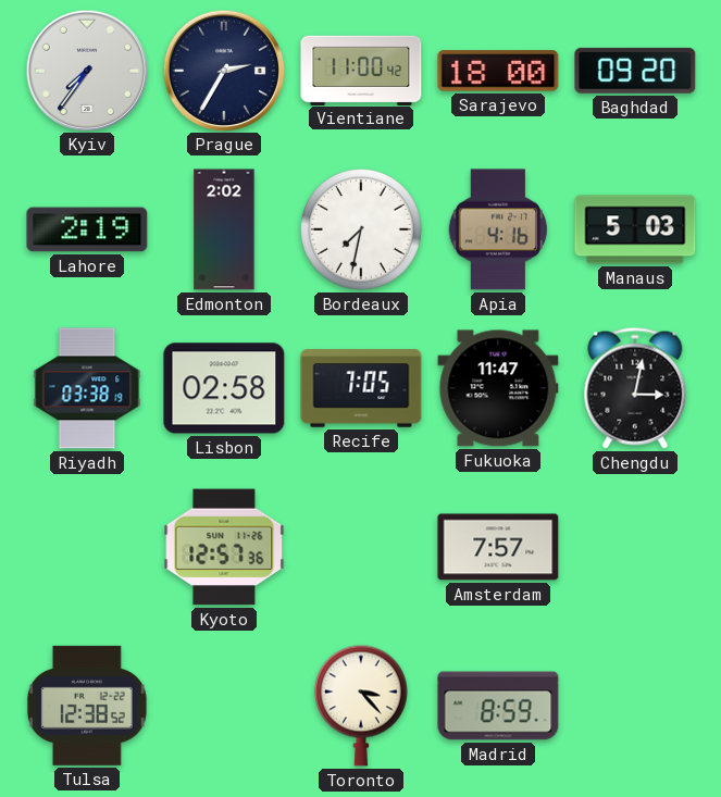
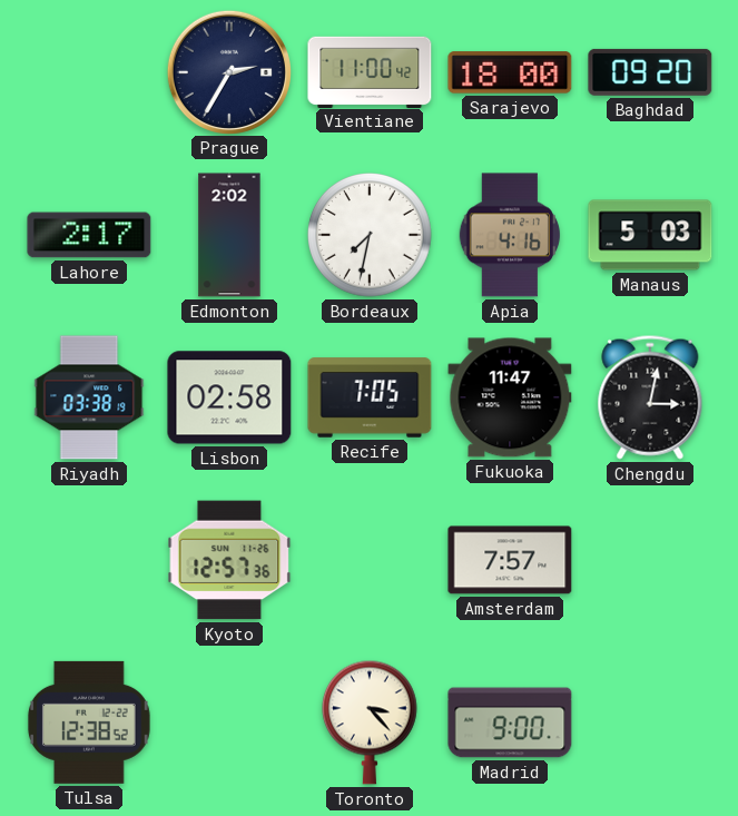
Kyiv: 7:36 -> none (86, 70)
Lahore: 2:19 -> 2:17 (89, 235)
Madrid: 8:59 -> 9:00 (510, 722)
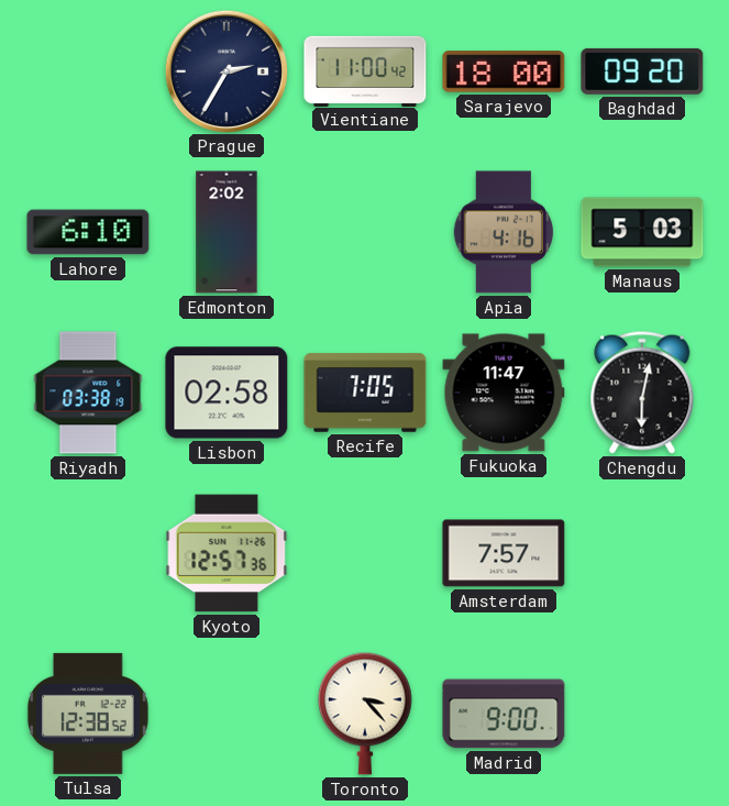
Lahore: 2:17 -> 6:10 (88, 232)
Bordeaux: 7:32 -> none (371, 236)
Chengdu: 3:02 -> 6:02 (642, 393)
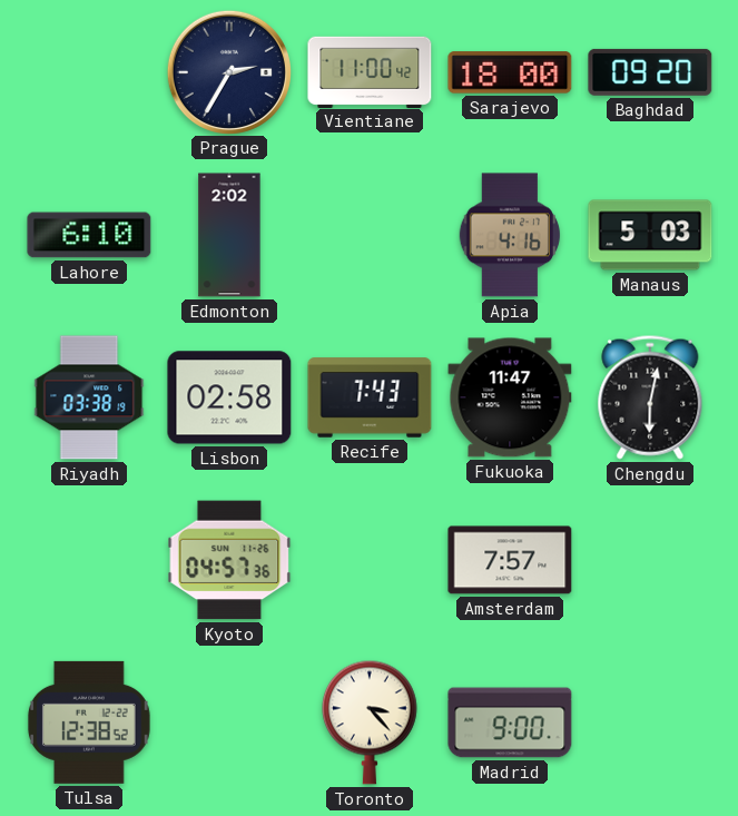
Recife: 7:05 -> 7:43 (370, 397)
Kyoto: 12:57 -> 04:57 (229, 560)
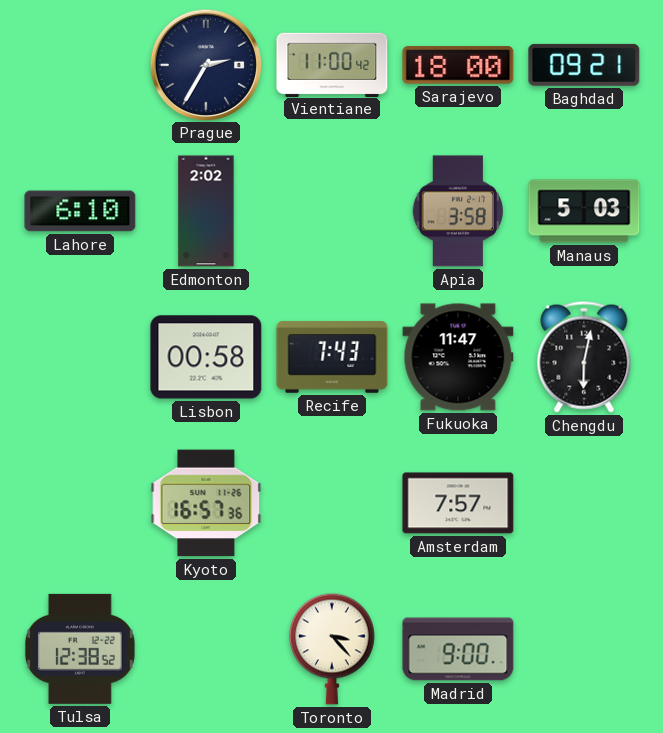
Baghdad: 09:20 -> 09:21 (584, 65)
Apia: 4:16 -> 3:58 (457, 211)
Riyadh: 03:38 -> none (89, 397)
Lisbon: 02:58 -> 00:58 (206, 357)
Kyoto: 04:57 -> 16:57 (206, 503)
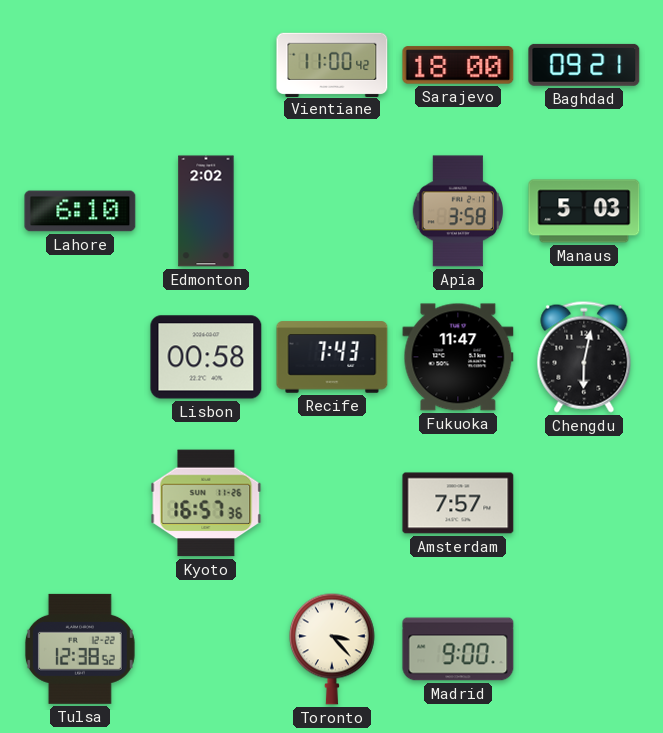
Prague: 2:35 -> none (205, 64)
